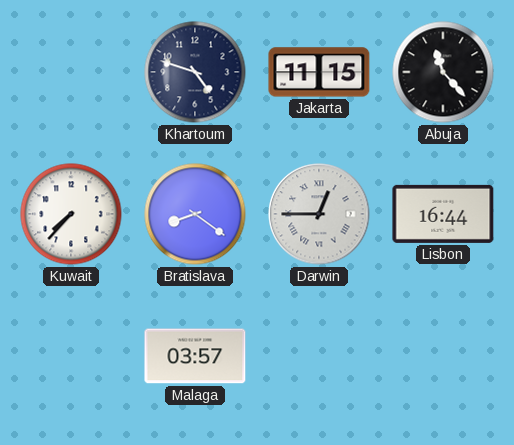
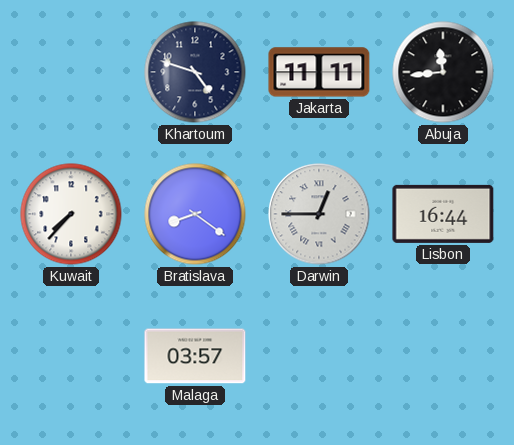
Jakarta: 11:15 -> 11:11 (319, 72)
Abuja: 11:23 -> 11:44 (443, 72)
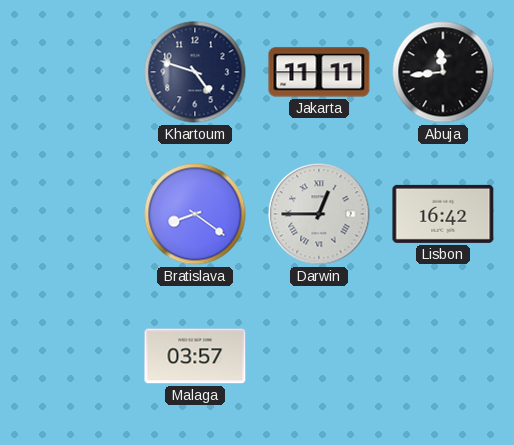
Kuwait: 7:37 -> none (71, 214)
Lisbon: 16:44 -> 16:42 (443, 214)
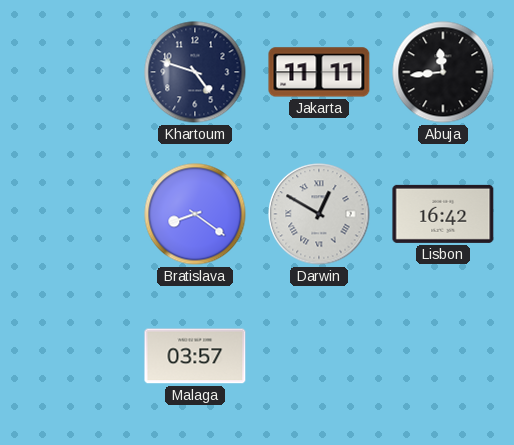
Darwin: 12:45 -> 12:50 (319, 214)
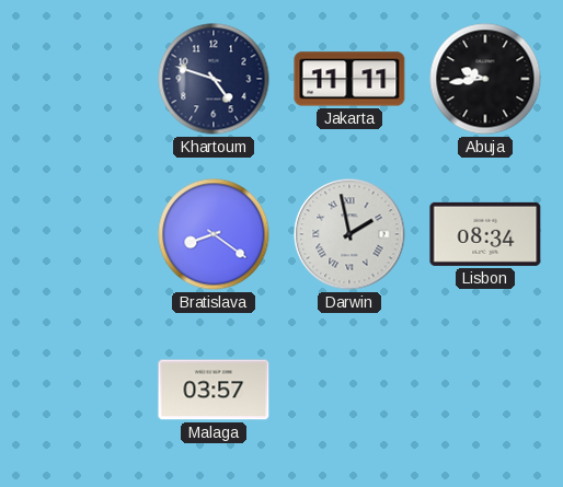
Abuja: 11:44 -> 9:44 (485, 79)
Darwin: 12:50 -> 1:58 (349, 234)
Lisbon: 16:42 -> 08:34 (485, 234)
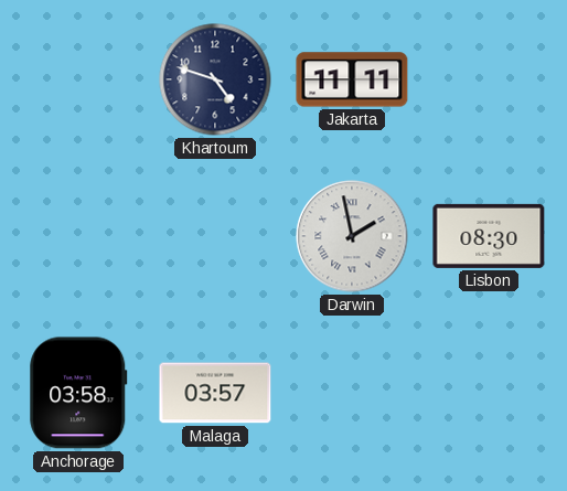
Abuja: 9:44 -> none (485, 79)
Bratislava: 8:21 -> none (214, 234)
Lisbon: 08:34 -> 08:30 (489, 236)
Anchorage: none -> 03:58 (78, 393)
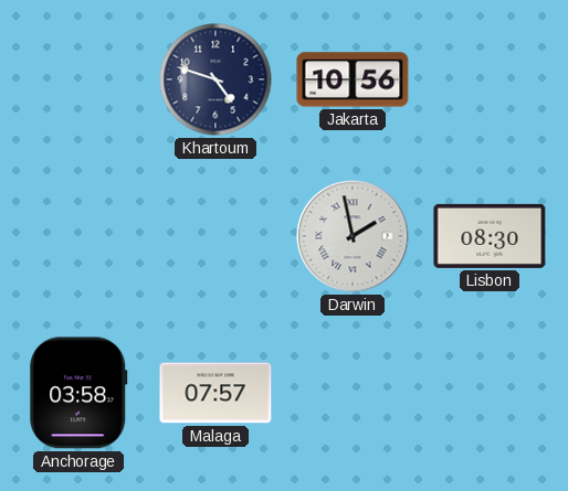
Jakarta: 11:11 -> 10:56 (353, 79)
Malaga: 03:57 -> 07:57 (215, 393)
